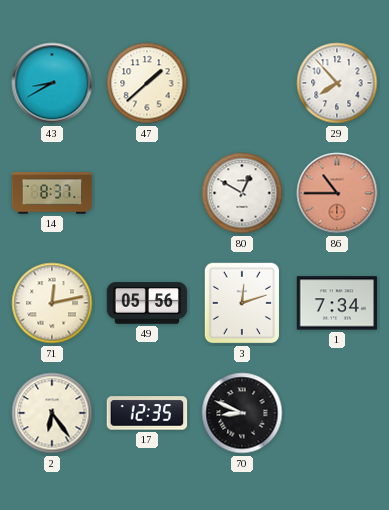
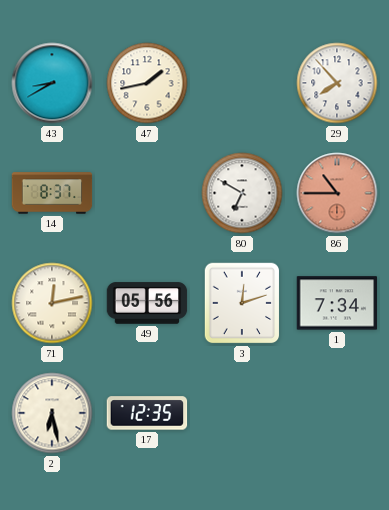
47: 1:38 -> 1:43 (147, 83)
80: 12:50 -> 6:50 (242, 193)
2: 6:24 -> 6:28 (52, 413)
70: 8:49 -> none (242, 413)
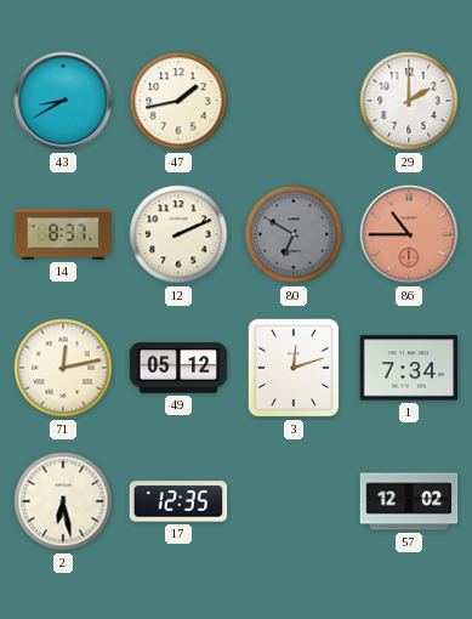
29: 7:53 -> 2:00 (409, 101)
12: none -> 2:11 (178, 234)
80 dial: white -> grey (294, 234)
49: 05:56 -> 05:12 (178, 368)
57: none -> 12:02 (409, 501)
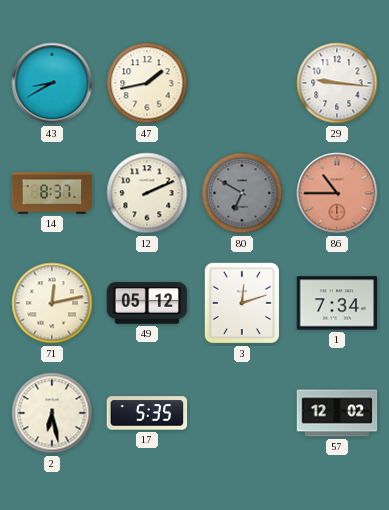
29: 2:00 -> 9:16 (337, 83)
17: 12:35 -> 5:35 (147, 413)
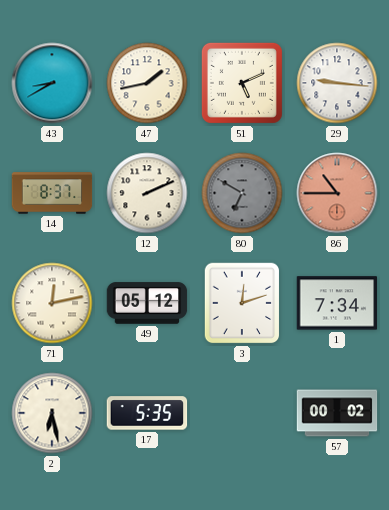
51: none -> 5:11 (242, 83)
57: 12:02 -> 00:02 (337, 413)
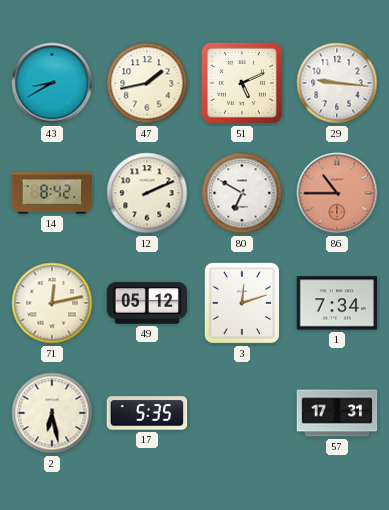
14: 8:37 -> 8:42 (52, 193)
80 dial: grey -> white (242, 193)
57: 00:02 -> 17:31 (337, 413)
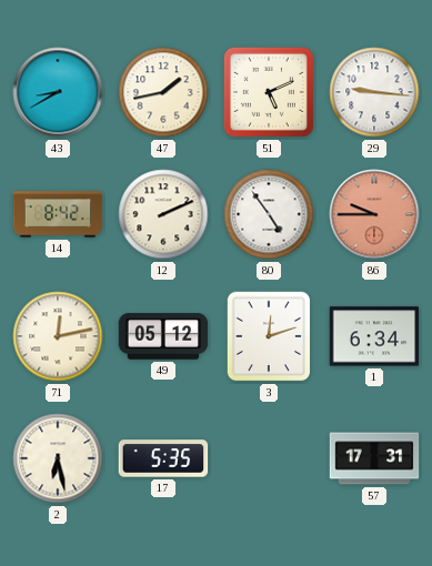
80: 6:50 -> 4:54 (269, 214)
86: 10:45 -> 9:45 (374, 214)
1: 7:34 -> 6:34 (374, 336)
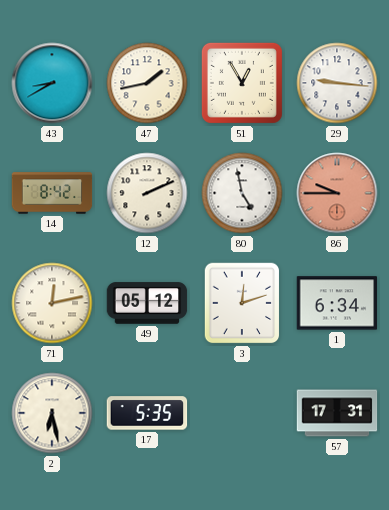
51: 5:11 -> 12:55 (242, 83)
80: 4:54 -> 4:58 (242, 193)
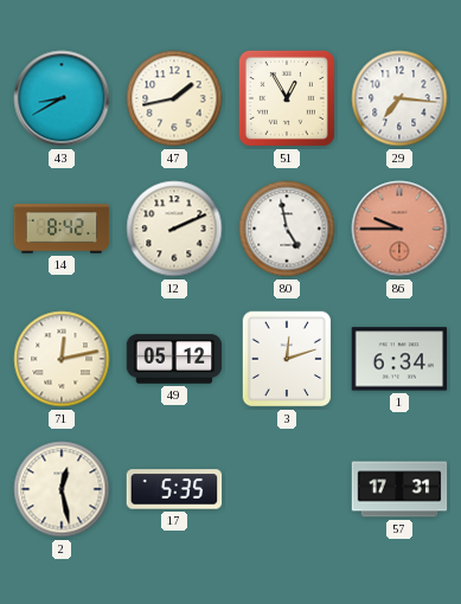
29: 9:16 -> 7:16 (399, 98)
2: 6:28 -> 12:28 (62, 489)
